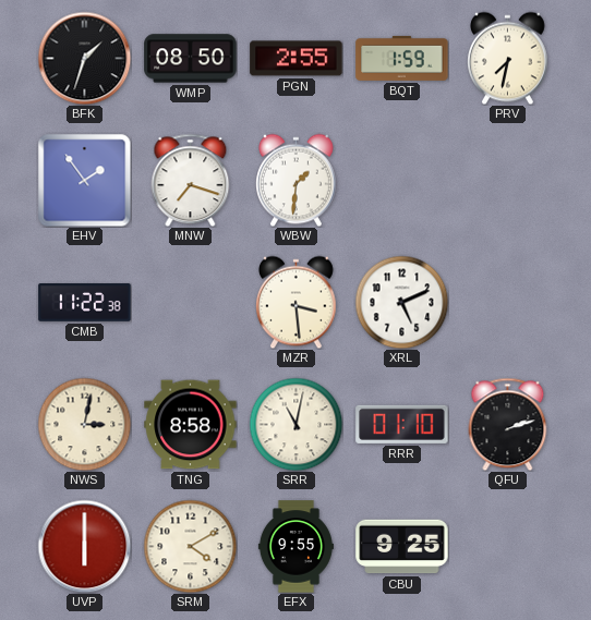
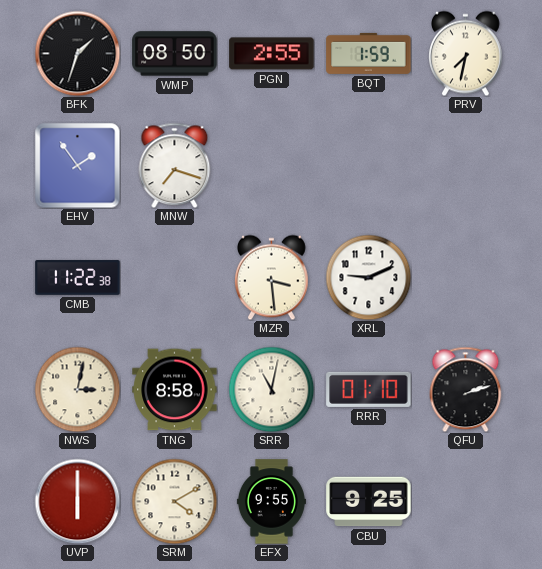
WBW: 1:31 -> none (297, 180)
XRL: 5:11 -> 9:11 (368, 277)
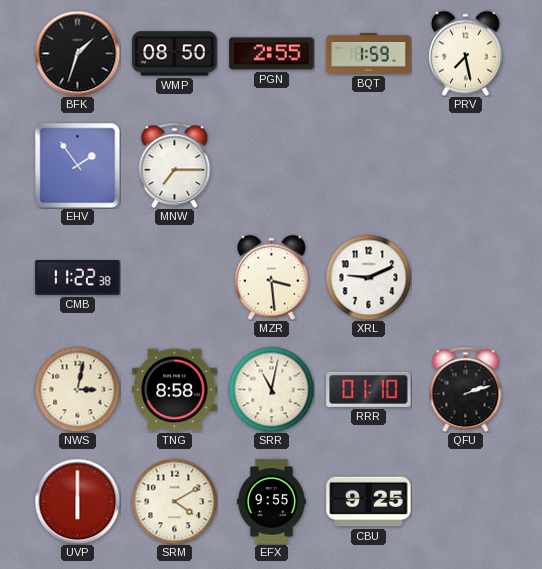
PRV: 7:32 -> 7:28 (466, 53)
MNW: 7:18 -> 7:15 (175, 165)
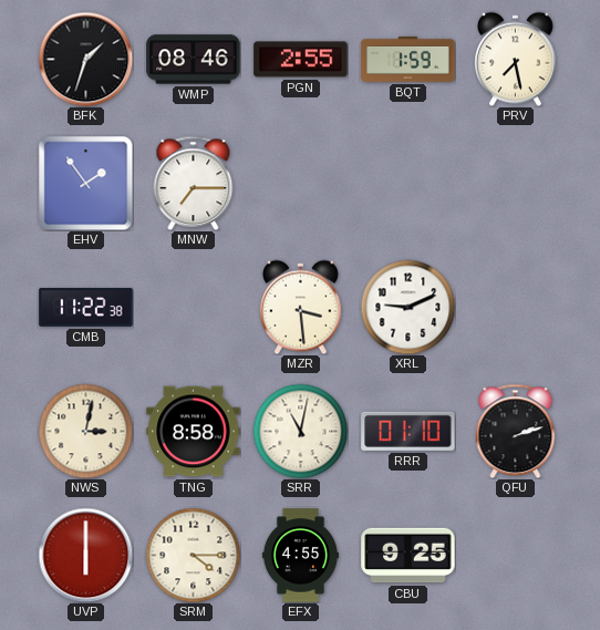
WMP: 08:50 -> 08:46 (194, 60)
SRM: 4:10 -> 4:15 (193, 555)
EFX: 9:55 -> 4:55 (300, 556)
